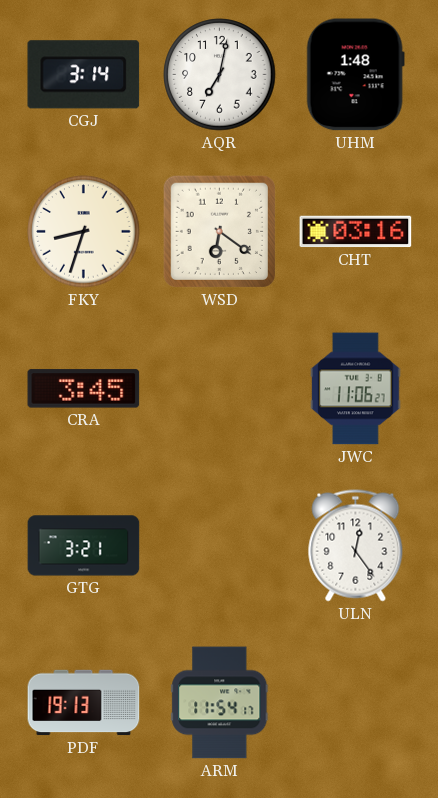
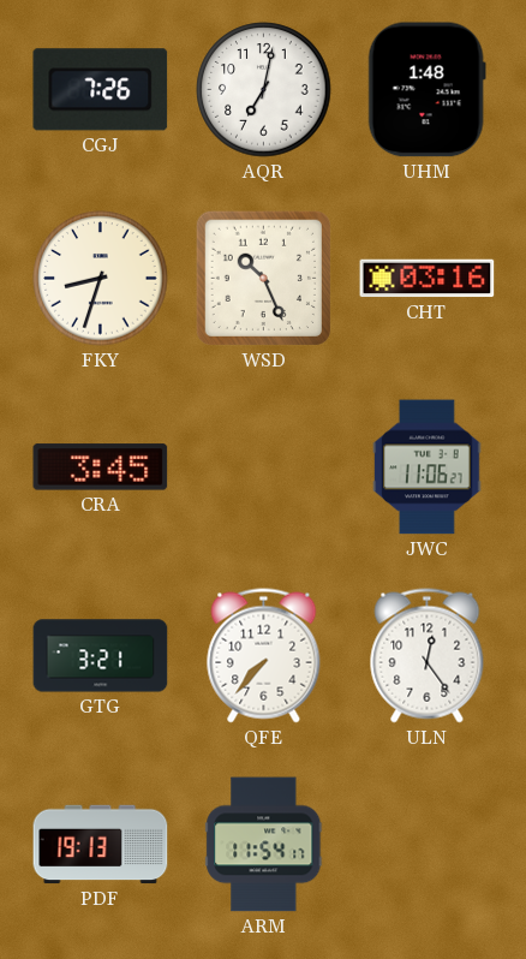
CGJ: 3:14 -> 7:26 (101, 90)
WSD: 6:21 -> 10:26 (263, 278)
QFE: none -> 7:37 (264, 656)
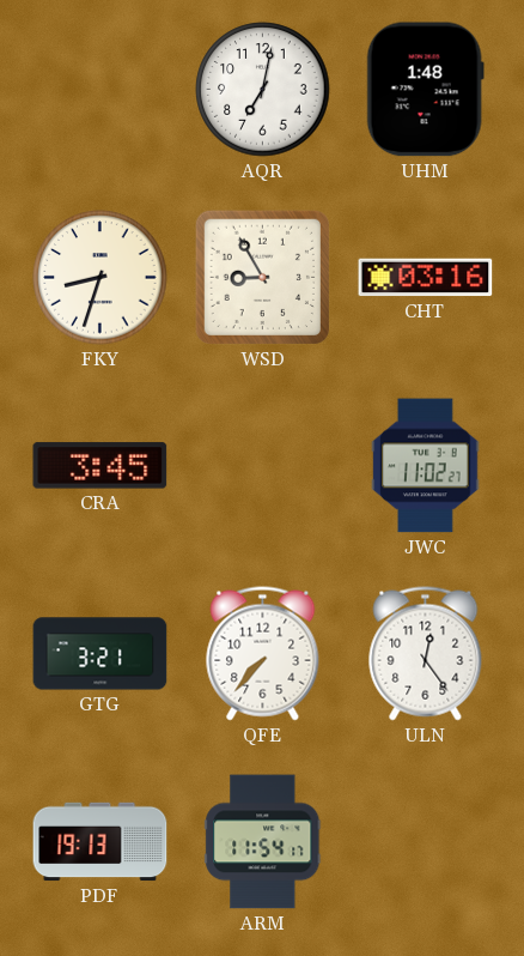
CGJ: 7:26 -> none (101, 90)
WSD: 10:26 -> 8:55 (262, 277)
JWC: 11:06 -> 11:02 (426, 466)
